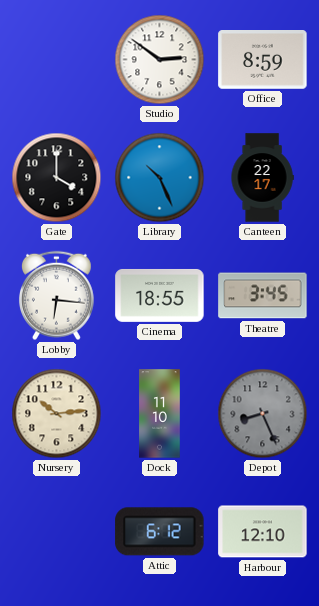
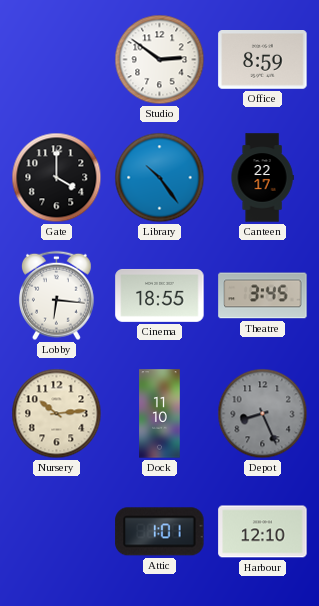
Library: 10:26 -> 10:24 (160, 178)
Attic: 6:12 -> 1:01 (160, 532)
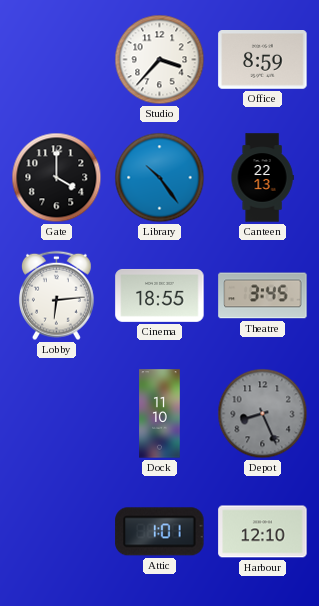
Studio: 2:51 -> 3:37 (160, 60)
Canteen: 22:17 -> 22:13 (262, 178)
Lobby: 6:16 -> 6:14 (56, 296)
Nursery: 10:14 -> none (57, 414)
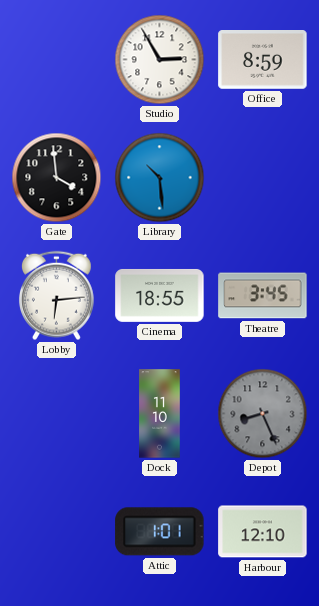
Studio: 3:37 -> 2:55 (160, 60)
Gate: 4:00 -> 3:59 (57, 178)
Library: 10:24 -> 10:29 (160, 178)
Canteen: 22:13 -> none (262, 178)
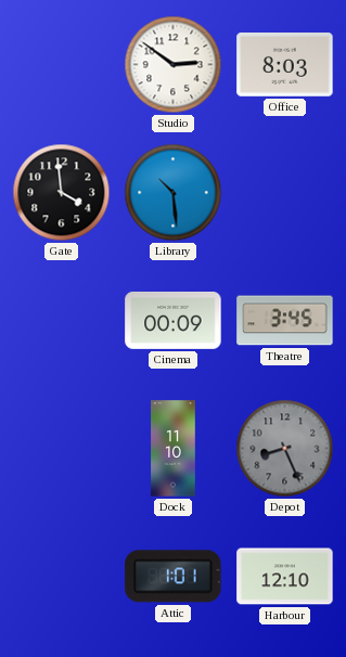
Studio: 2:55 -> 2:51 (174, 65)
Office: 8:59 -> 8:03 (285, 65)
Lobby: 6:14 -> none (56, 296)
Cinema: 18:55 -> 00:09 (174, 321)
